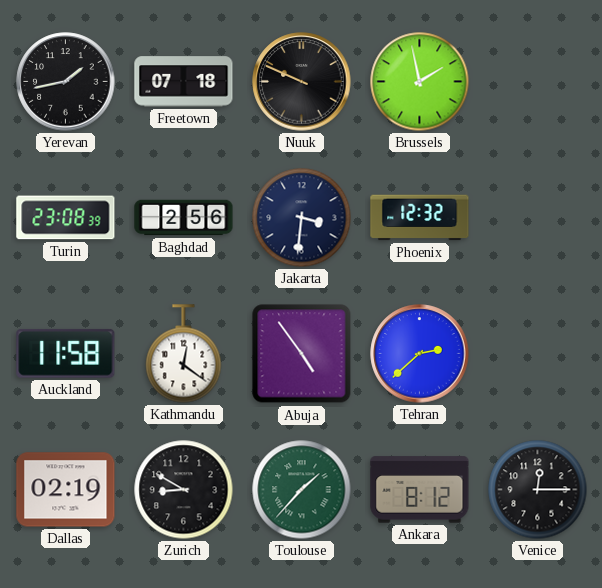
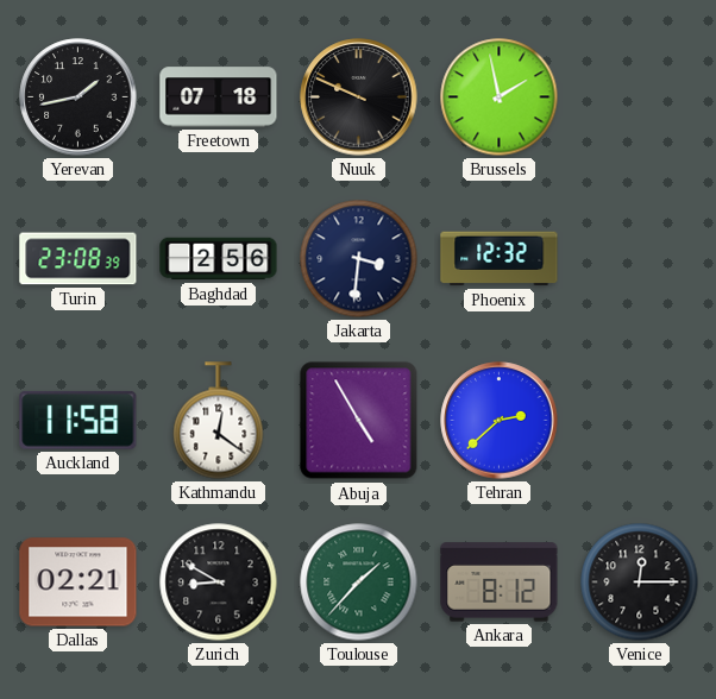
Abuja: 4:54 -> 4:55 (359, 421)
Dallas: 02:19 -> 02:21 (78, 582)
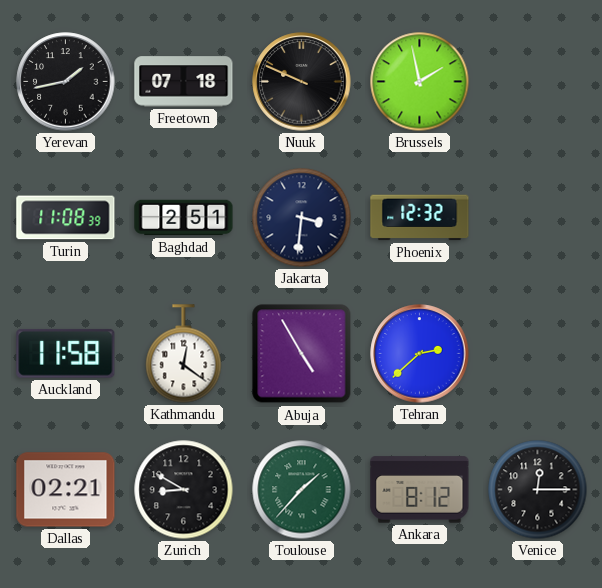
Turin: 23:08 -> 11:08 (66, 218)
Baghdad: 2:56 -> 2:51 (184, 218)
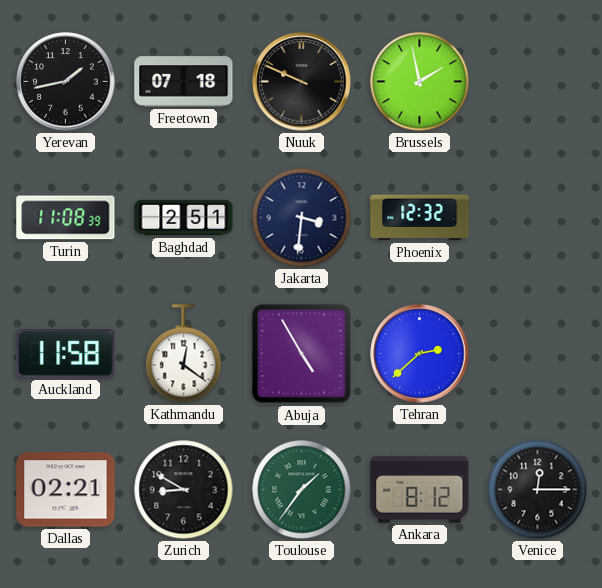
Toulouse: 1:37 -> 1:36 (302, 490)
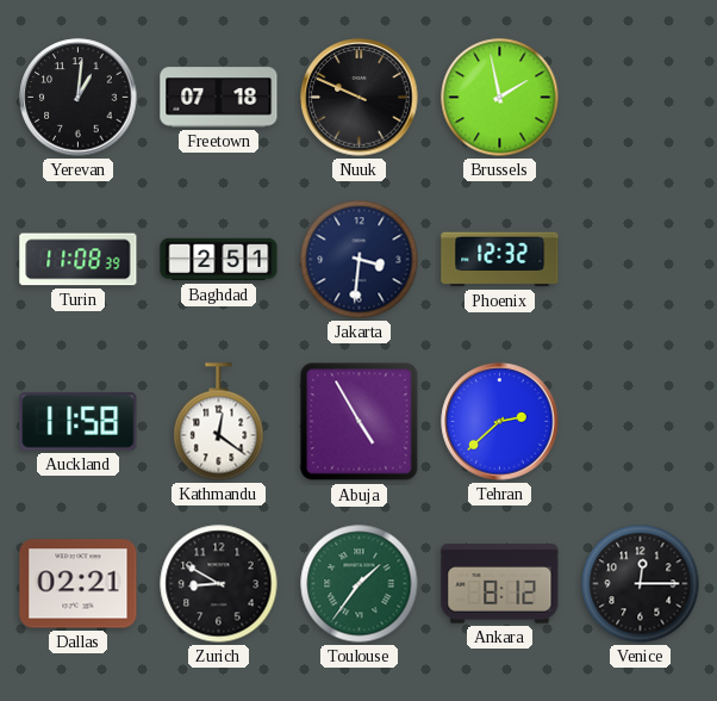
Yerevan: 1:43 -> 1:01 (79, 98)
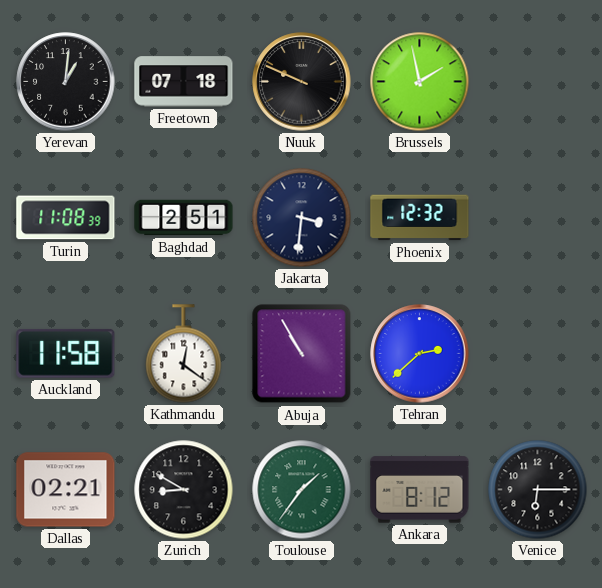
Abuja: 4:55 -> 10:55 (302, 354)
Venice: 12:15 -> 6:15 (538, 490)
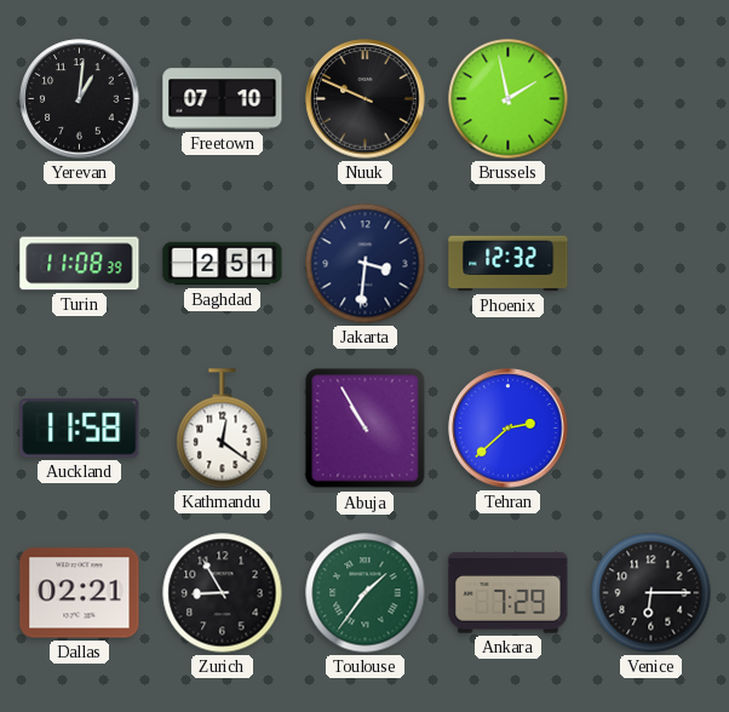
Freetown: 07:18 -> 07:10 (223, 99)
Zurich: 8:50 -> 8:55 (223, 593)
Ankara: 8:12 -> 7:29 (509, 593)
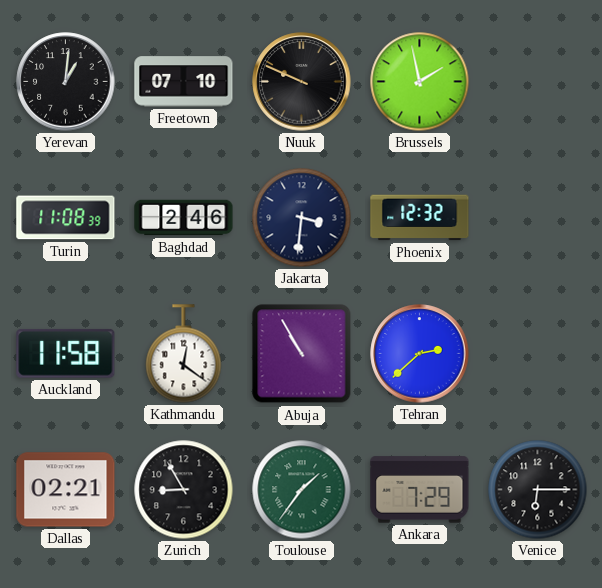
Baghdad: 2:51 -> 2:46 (184, 218)
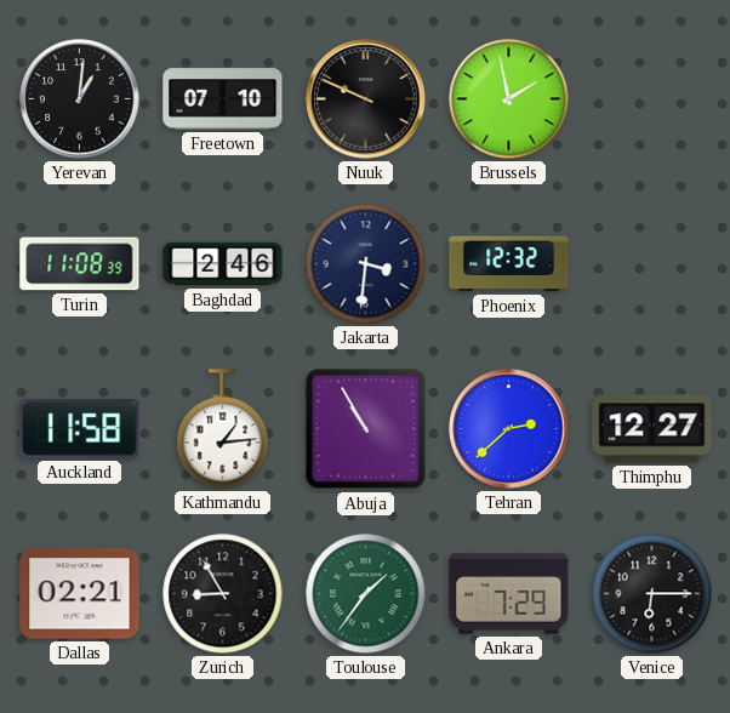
Kathmandu: 12:21 -> 1:14 (223, 429)
Thimphu: none -> 12:27 (652, 429)
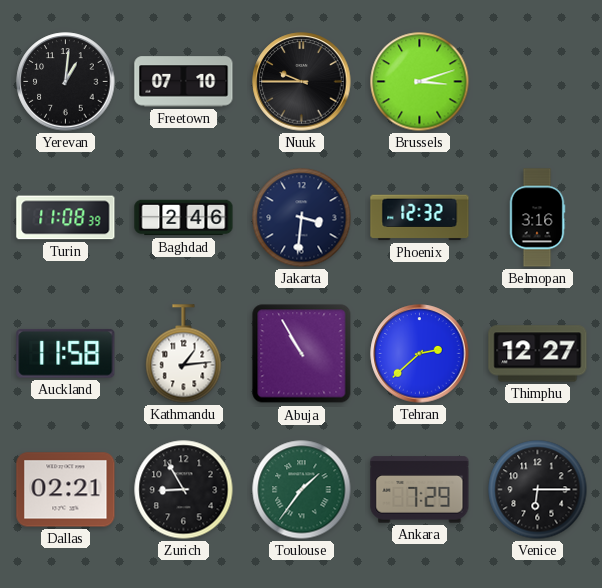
Nuuk: 9:49 -> 9:45 (302, 82)
Brussels: 1:58 -> 3:12 (420, 82)
Belmopan: none -> 3:16 (537, 218)
